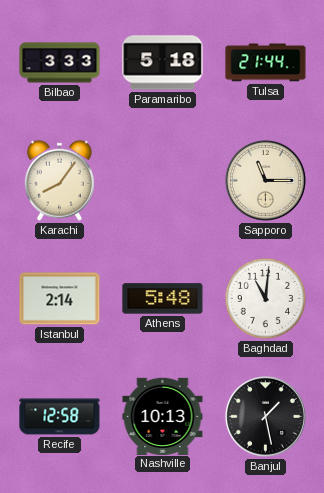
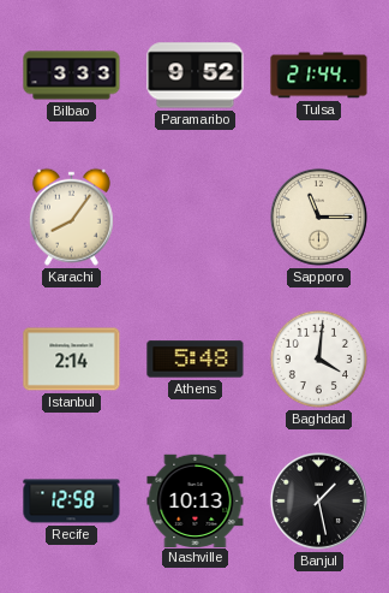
Paramaribo: 5:18 -> 9:52 (196, 76)
Baghdad: 11:01 -> 4:01 (318, 358)
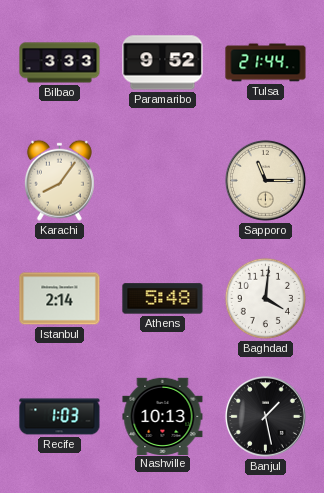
Recife: 12:58 -> 1:03 (60, 417)
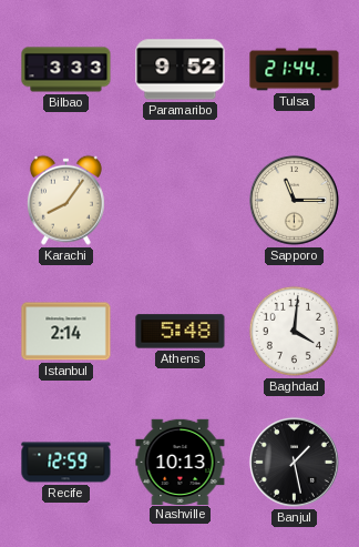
Recife: 1:03 -> 12:59 (66, 463)
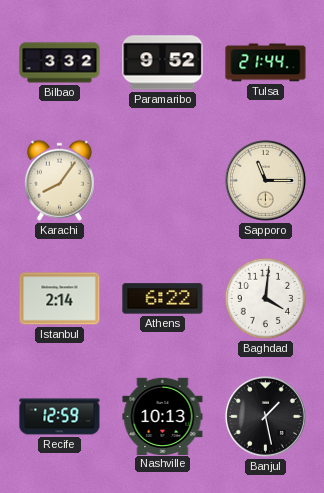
Bilbao: 3:33 -> 3:32 (60, 63)
Athens: 5:48 -> 6:22 (163, 299)
